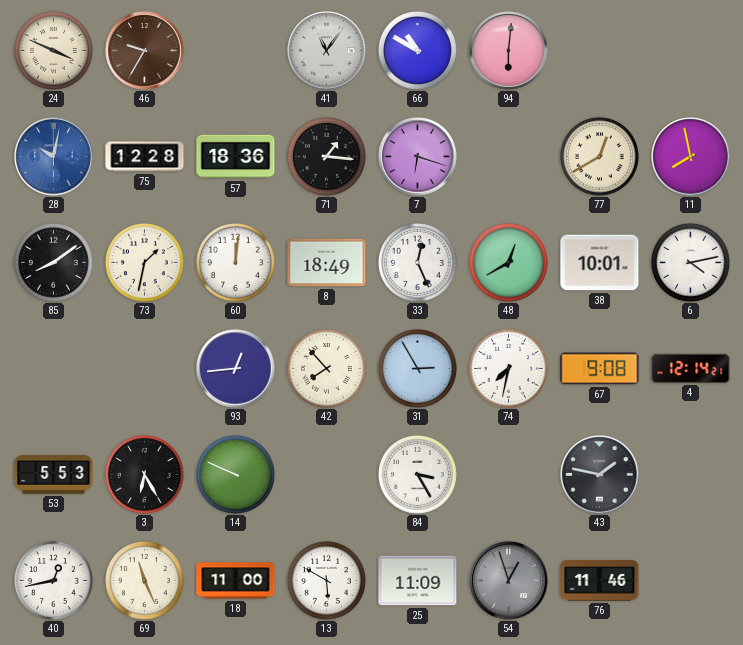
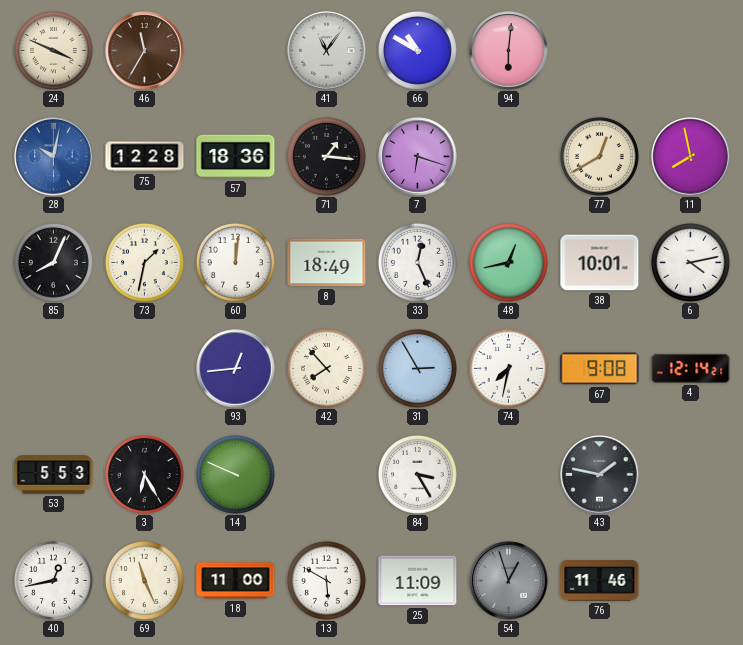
46: 9:35 -> 11:35 (145, 51)
85: 8:09 -> 8:04 (53, 262)
48: 12:40 -> 12:43 (508, 262)
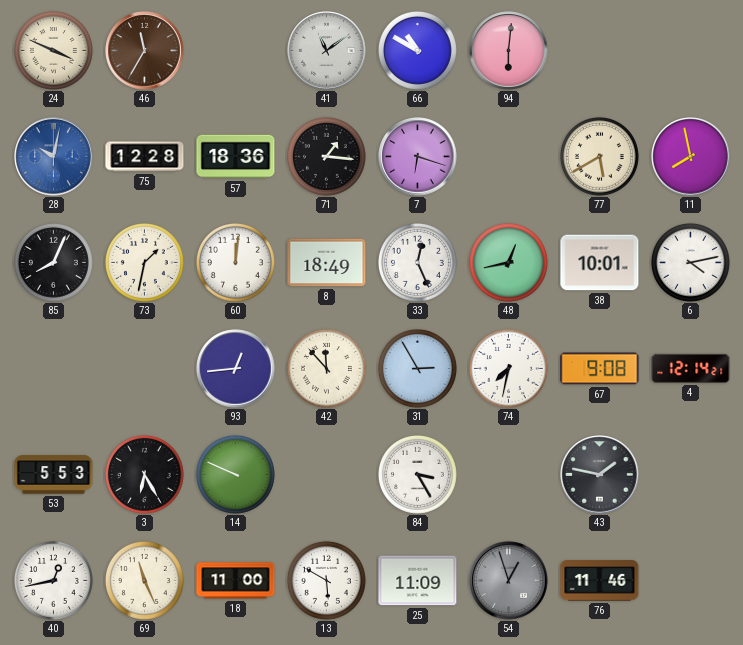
41: 11:06 -> 11:09 (327, 51)
77: 12:40 -> 5:40 (599, 156)
42: 7:53 -> 11:53 (326, 368)
